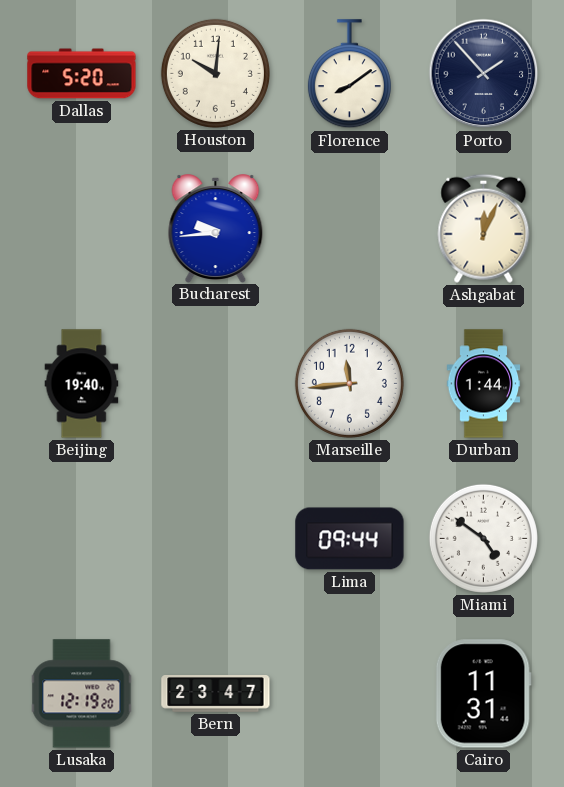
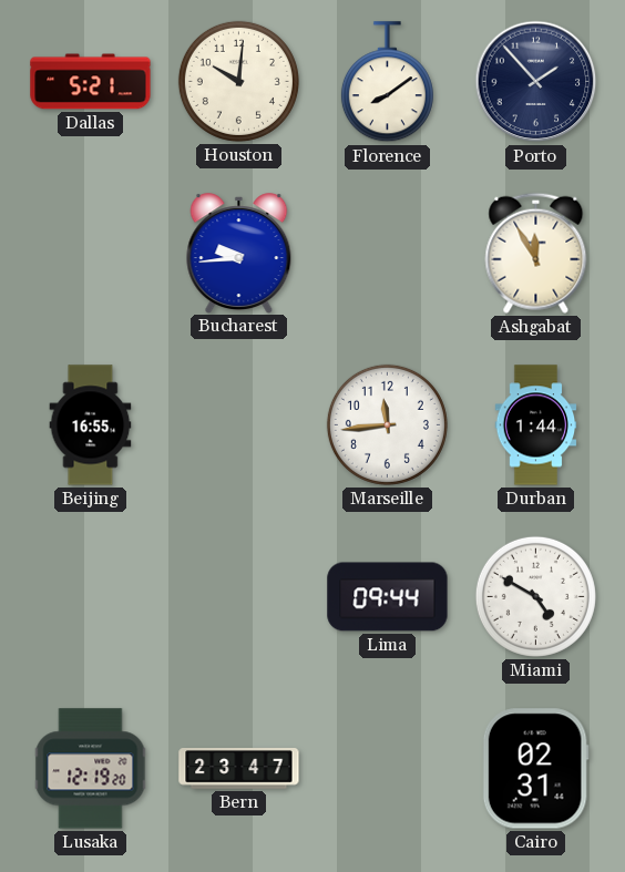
Dallas: 5:20 -> 5:21 (91, 82)
Ashgabat: 12:04 -> 11:55 (536, 253)
Beijing: 19:40 -> 16:55 (91, 425)
Miami: 4:51 -> 4:50 (535, 596)
Cairo: 11:31 -> 02:31 (535, 769)
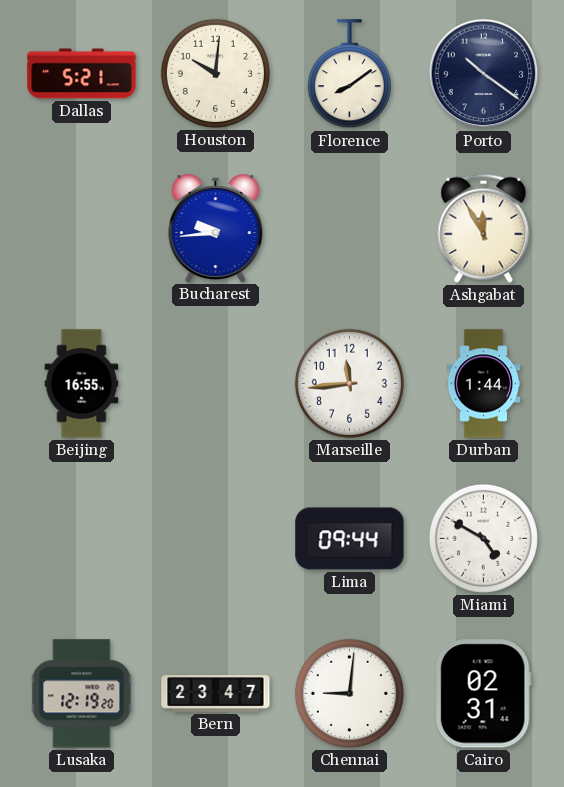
Porto: 1:53 -> 10:21 (484, 74)
Chennai: none -> 9:01 (349, 693)
